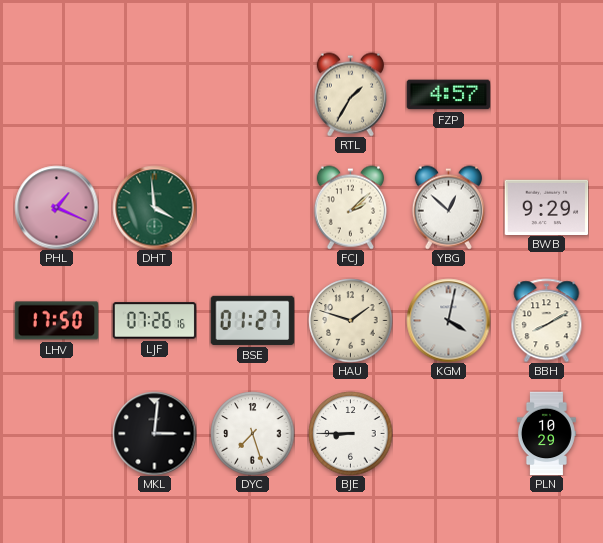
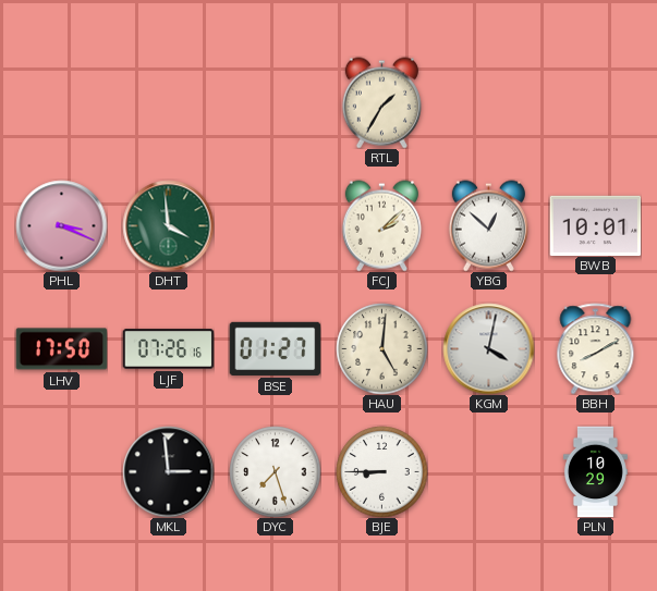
FZP: 4:57 -> none (448, 95)
PHL: 1:19 -> 3:19 (61, 225)
BWB: 9:29 -> 10:01 (595, 225)
HAU: 1:48 -> 5:01 (381, 348)
MKL: 3:01 -> 2:59 (168, 471)
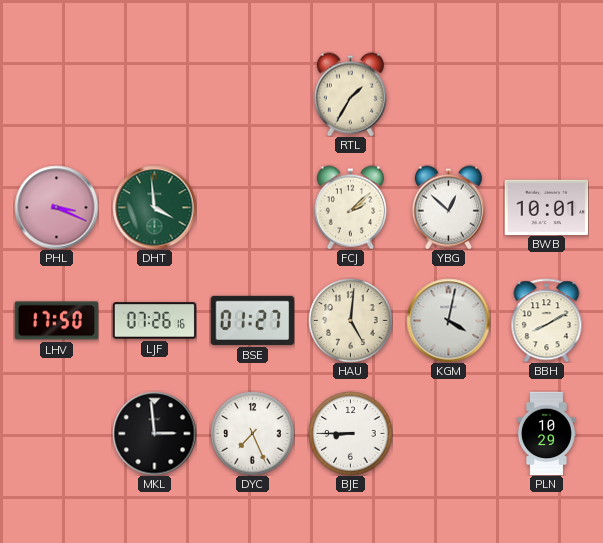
DYC: 7:27 -> 7:26 (252, 433)
